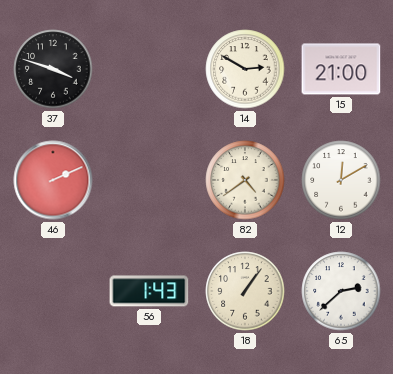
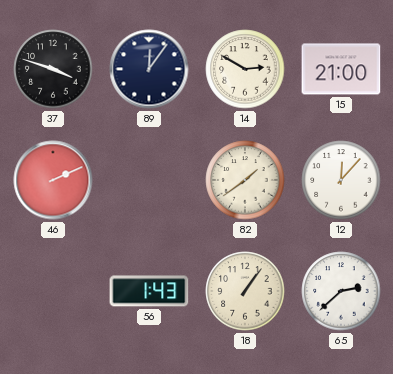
89: none -> 12:06 (149, 69)
82: 4:39 -> 1:39 (245, 180)
12: 12:10 -> 12:07 (341, 180)
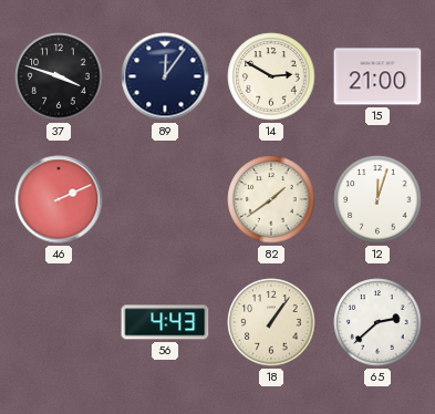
12: 12:07 -> 12:03 (377, 199)
56: 1:43 -> 4:43 (165, 322)
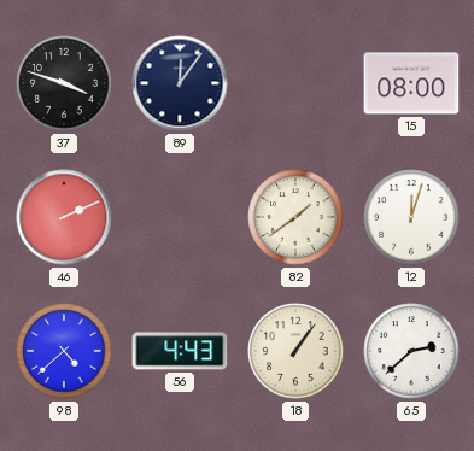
14: 2:50 -> none (271, 76)
15: 21:00 -> 08:00 (411, 83)
98: none -> 4:38 (64, 351)
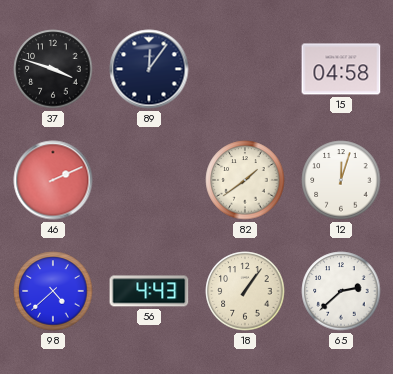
15: 08:00 -> 04:58 (341, 69)
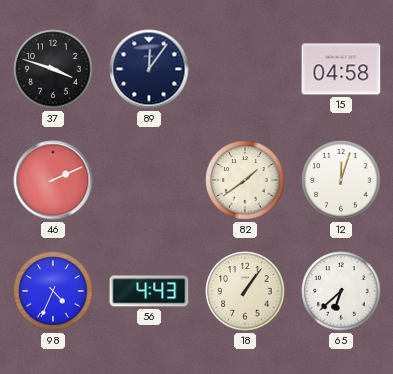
98: 4:38 -> 4:34 (53, 291)
65: 2:38 -> 6:38 (341, 291)
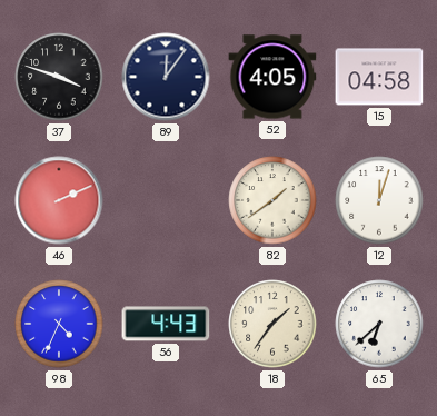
52: none -> 4:05 (272, 77)
18: 1:06 -> 1:36 (272, 324)
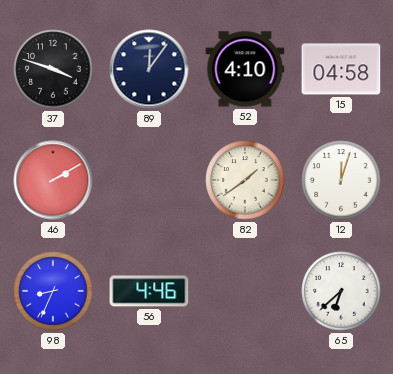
52: 4:05 -> 4:10 (245, 69)
46: 2:11 -> 2:10 (53, 180)
98: 4:34 -> 8:34 (53, 291)
56: 4:43 -> 4:46 (149, 291)
18: 1:36 -> none (272, 324)
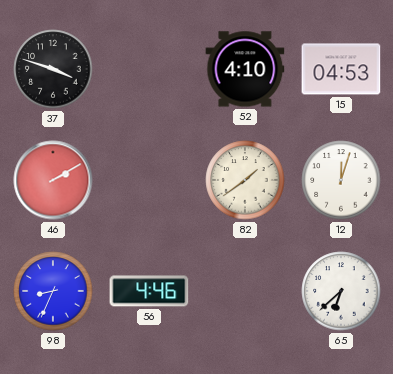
89: 12:06 -> none (149, 69)
15: 04:58 -> 04:53 (341, 69)
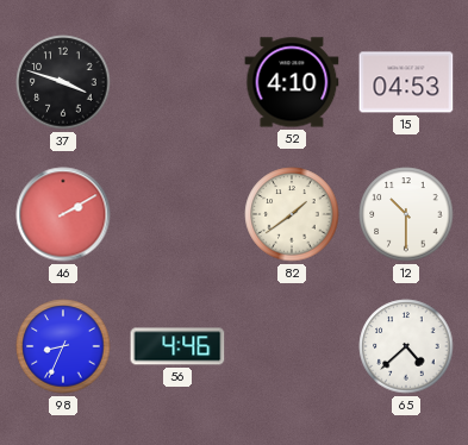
12: 12:03 -> 10:30 (406, 214)
65: 6:38 -> 4:38 (406, 346)
